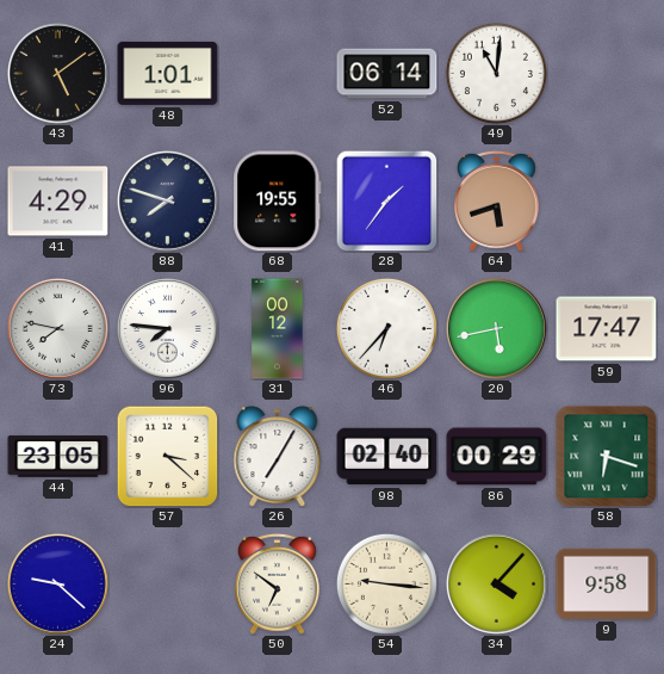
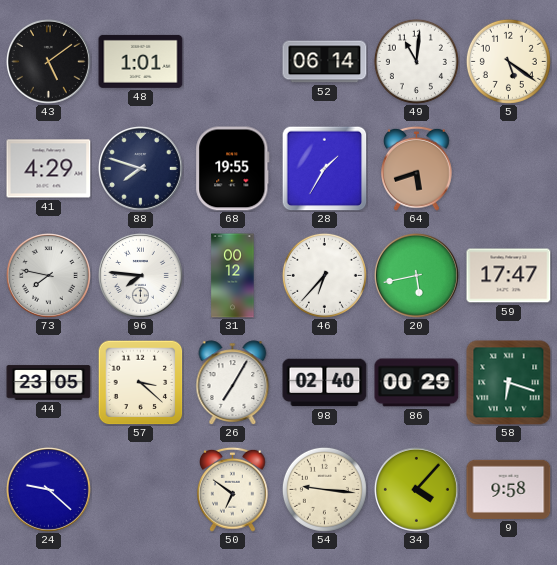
5: none -> 5:21 (508, 61)
28: 1:36 -> 1:35 (324, 168)
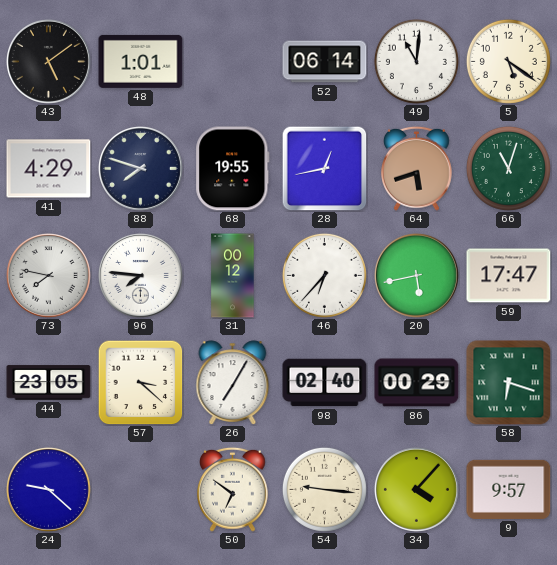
28: 1:35 -> 12:43 (324, 168)
66: none -> 11:03 (508, 168)
9: 9:58 -> 9:57 (509, 489)
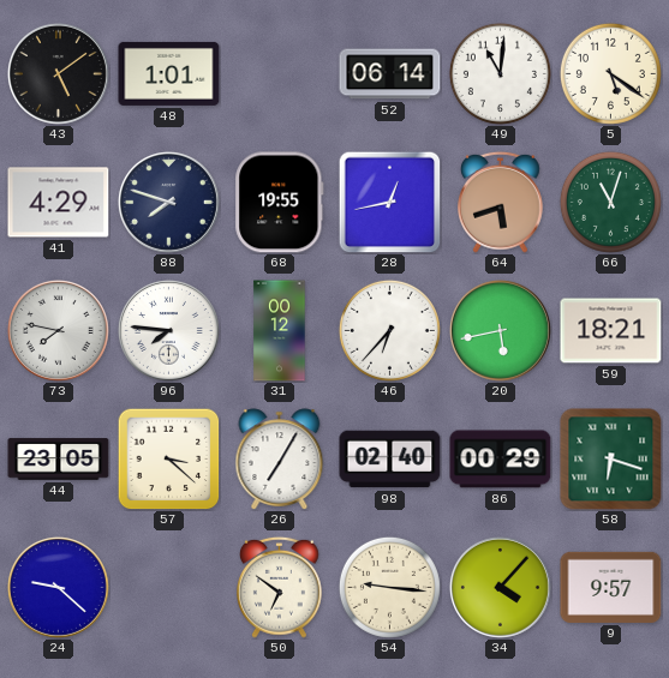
59: 17:47 -> 18:21 (611, 331)
